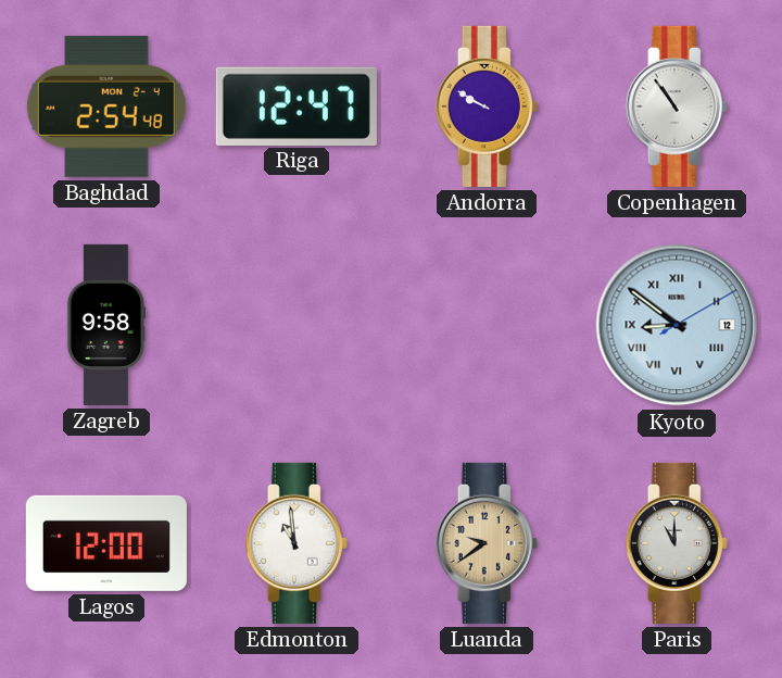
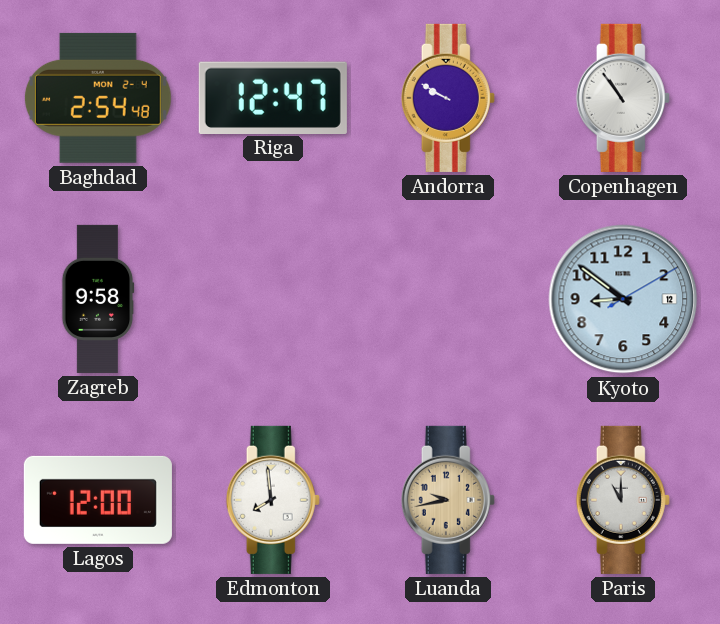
Kyoto numerals: Roman -> Arabic (623, 299)
Edmonton: 10:59 -> 7:59 (273, 500)
Luanda: 9:39 -> 9:43 (448, 500)
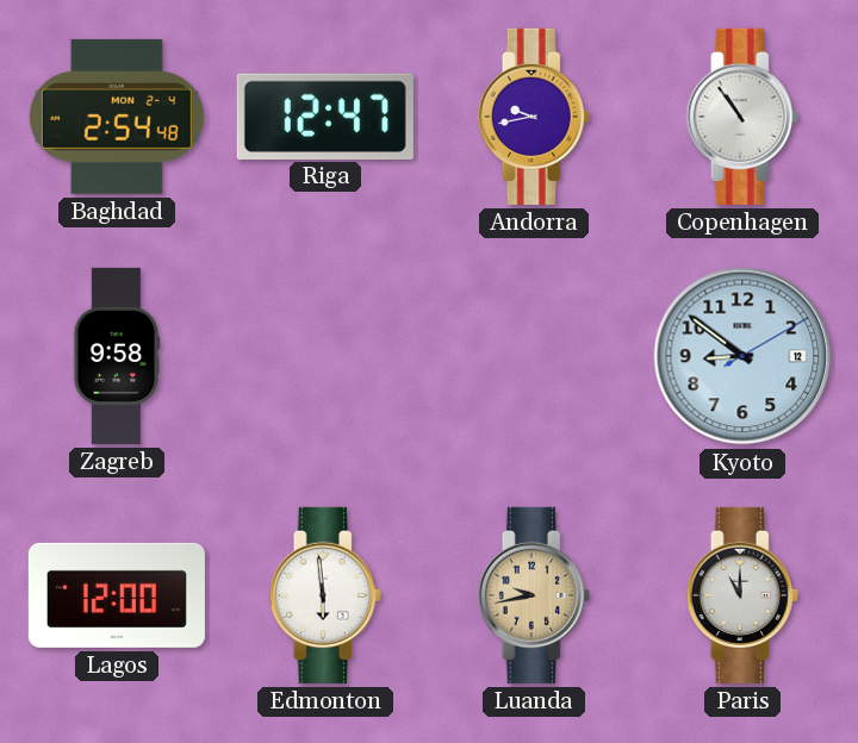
Andorra: 9:50 -> 9:43 (534, 117)
Edmonton: 7:59 -> 5:59 (325, 595)
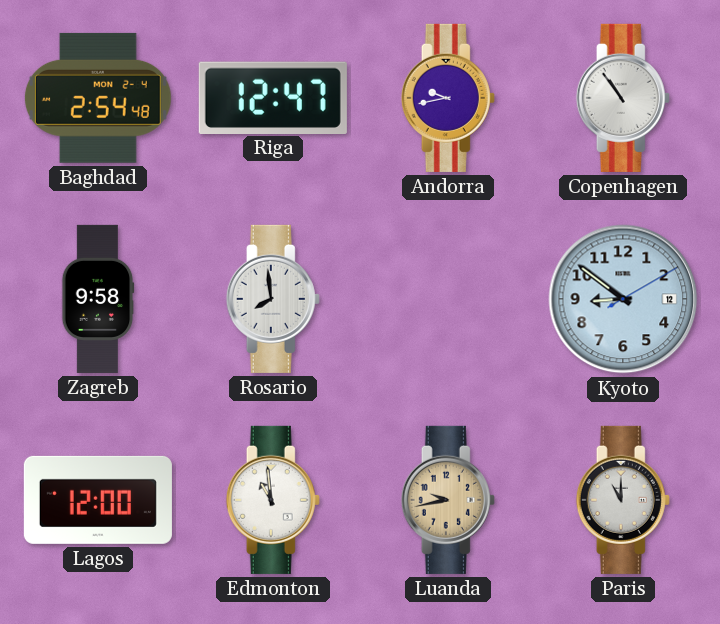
Rosario: none -> 7:59 (273, 299)
Edmonton: 5:59 -> 10:59 (273, 500)
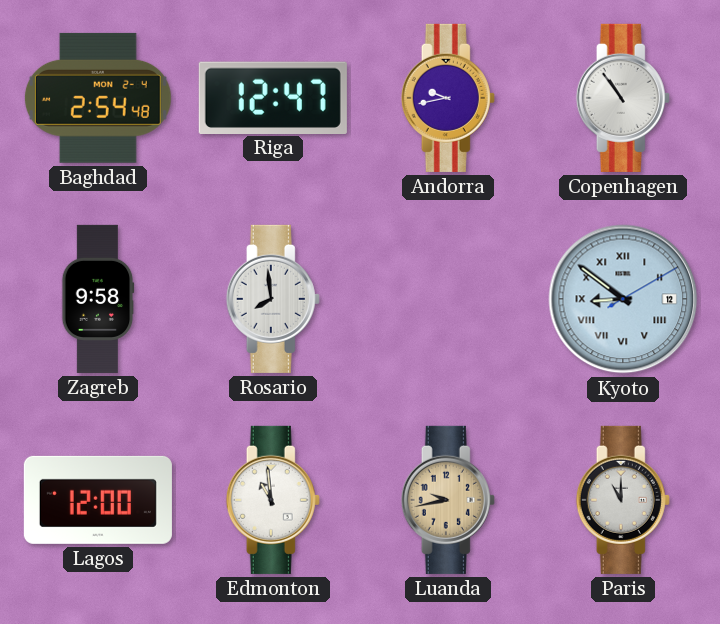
Kyoto numerals: Arabic -> Roman (623, 299)
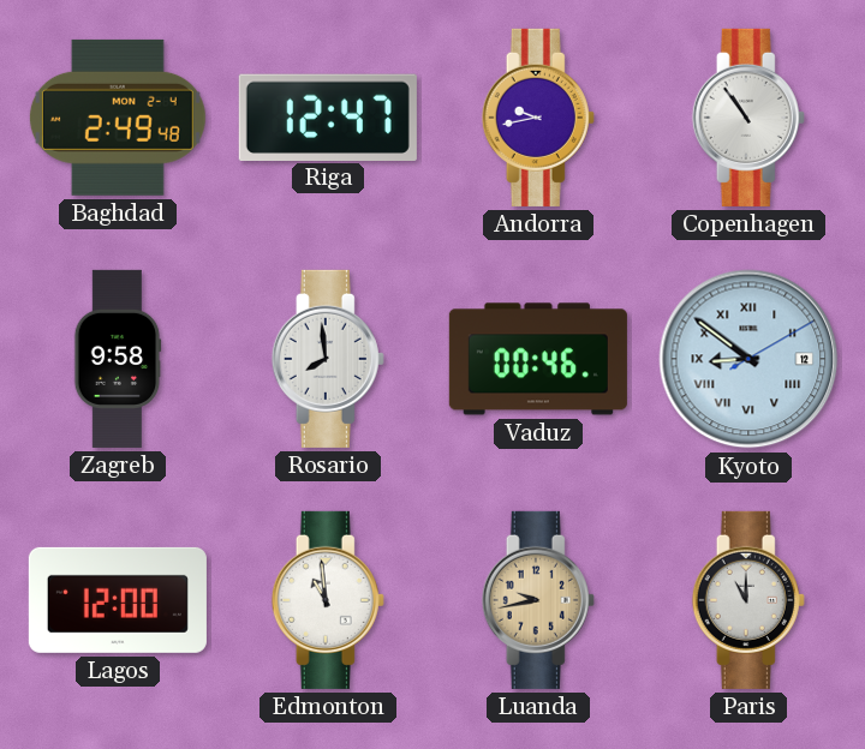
Baghdad: 2:54 -> 2:49 (118, 118)
Vaduz: none -> 00:46 (538, 359)
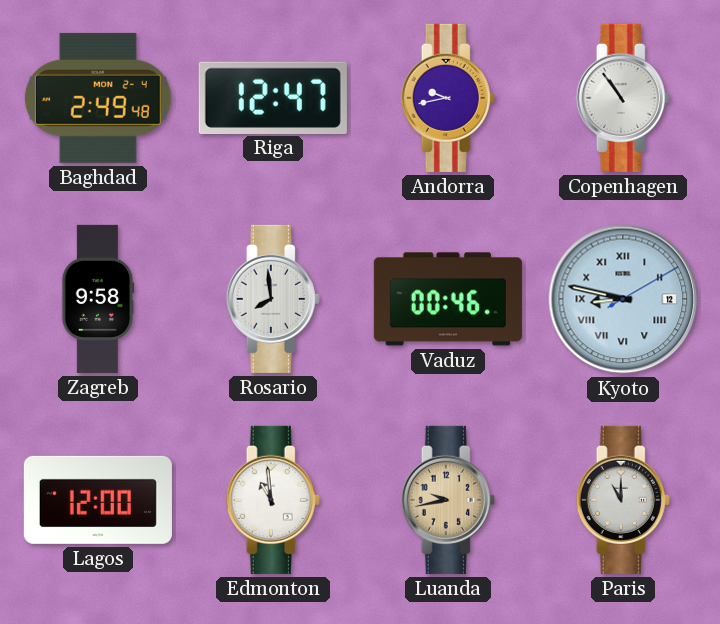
Kyoto: 8:51 -> 8:47 (623, 299)
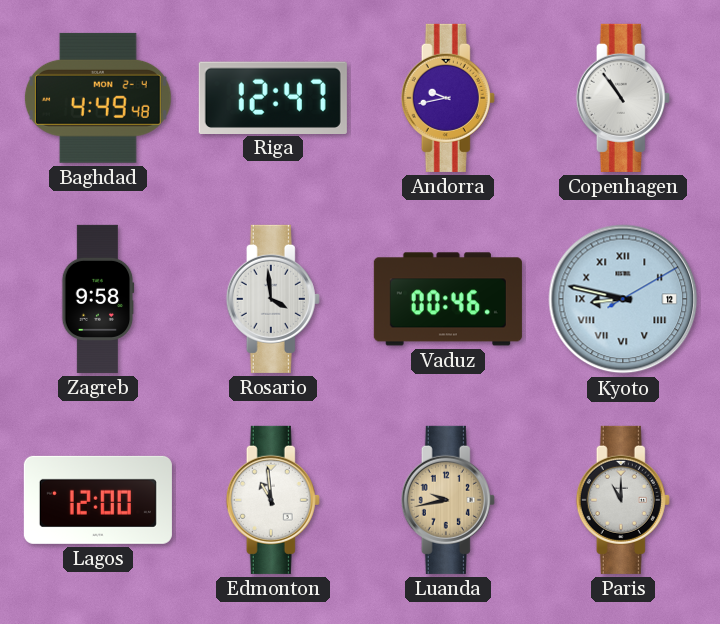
Baghdad: 2:49 -> 4:49 (98, 98)
Rosario: 7:59 -> 3:59 (273, 299)
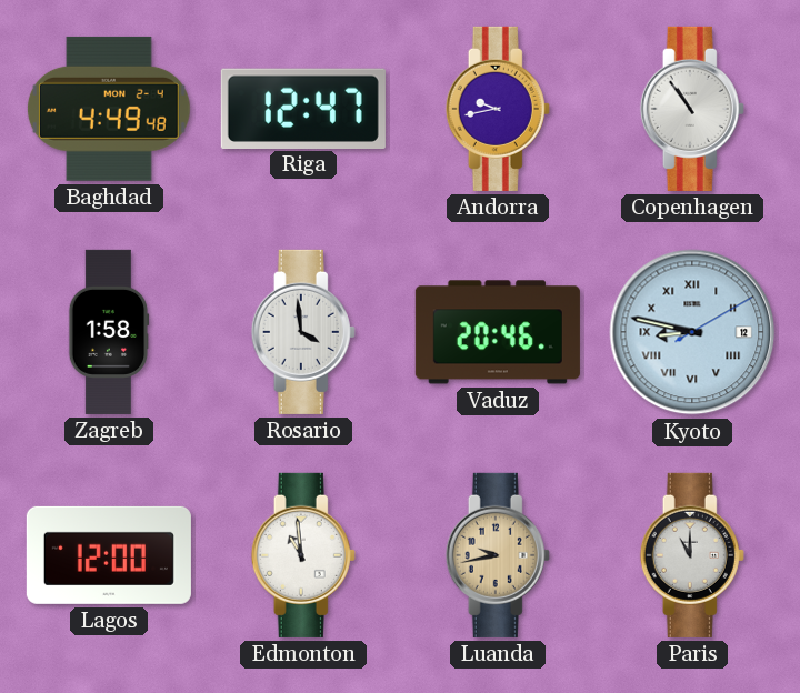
Zagreb: 9:58 -> 1:58 (109, 332)
Vaduz: 00:46 -> 20:46 (498, 332)
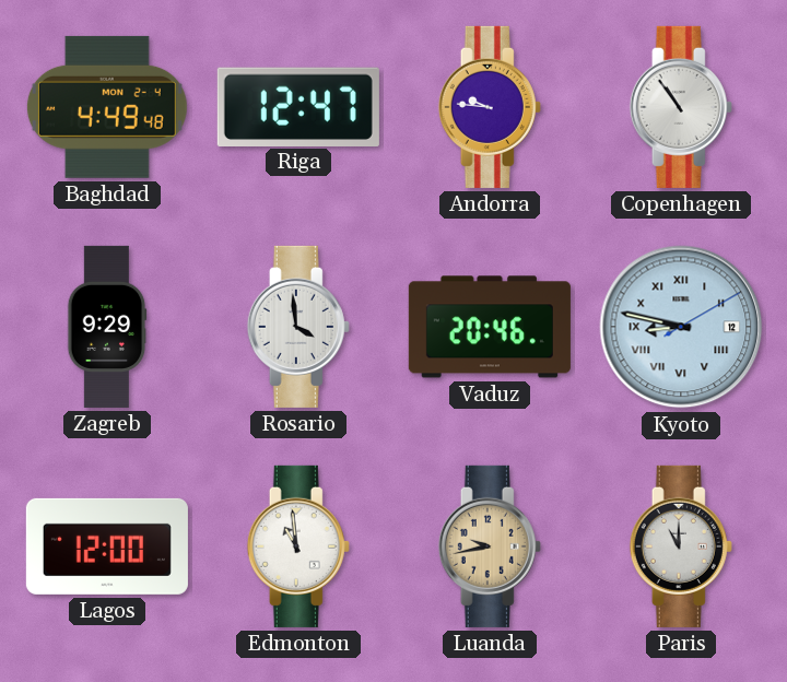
Andorra: 9:43 -> 9:46 (490, 107)
Zagreb: 1:58 -> 9:29 (107, 327)
